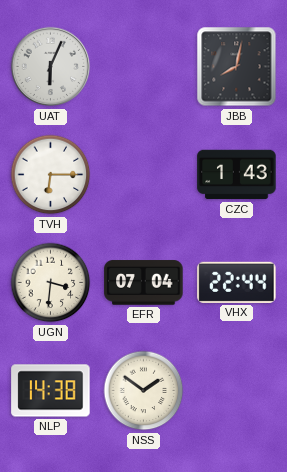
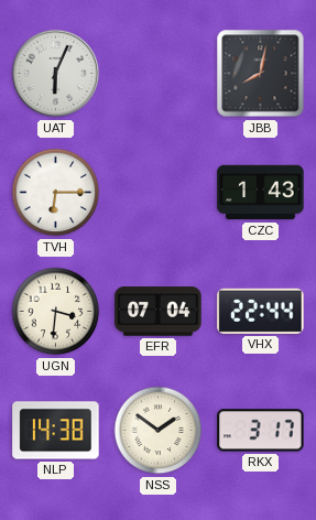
RKX: none -> 3:17 (261, 431)
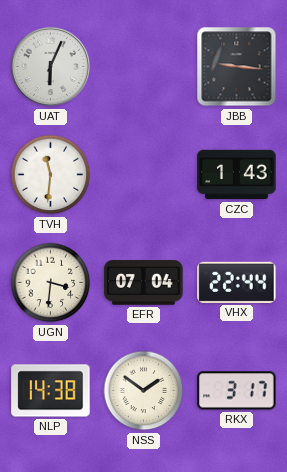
JBB: 8:02 -> 9:16 (237, 67)
TVH: 6:15 -> 11:31 (51, 175)
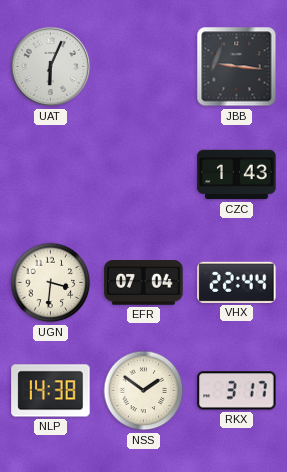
TVH: 11:31 -> none (51, 175)
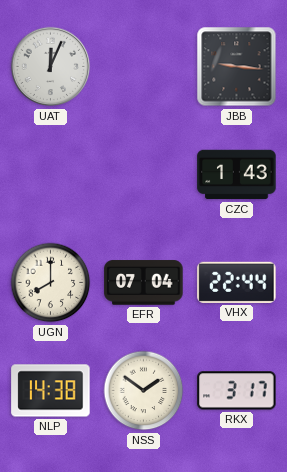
UAT: 6:04 -> 12:04 (51, 67)
UGN: 3:31 -> 8:00 (51, 283)
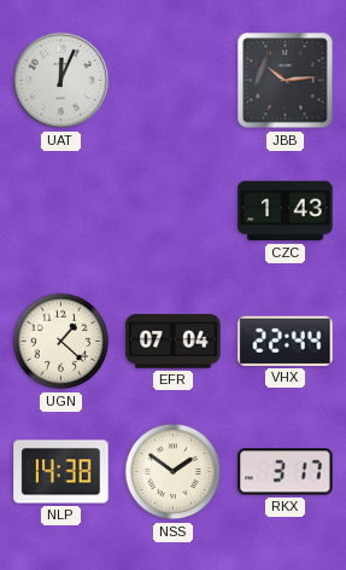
JBB: 9:16 -> 10:14 (286, 81)
UGN: 8:00 -> 1:22 (61, 342)
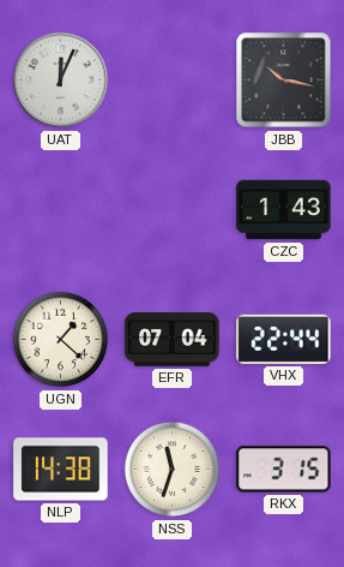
JBB: 10:14 -> 10:17 (284, 80)
NSS: 1:51 -> 11:33 (173, 470)
RKX: 3:17 -> 3:15 (284, 470)
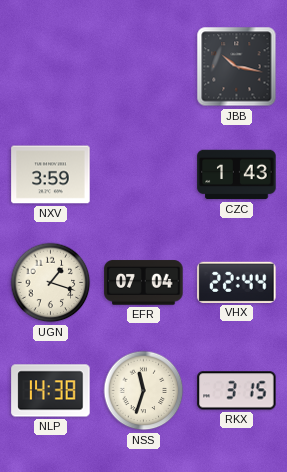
UAT: 12:04 -> none (61, 80)
NXV: none -> 3:59 (51, 175)
UGN: 1:22 -> 1:18 (51, 283)
